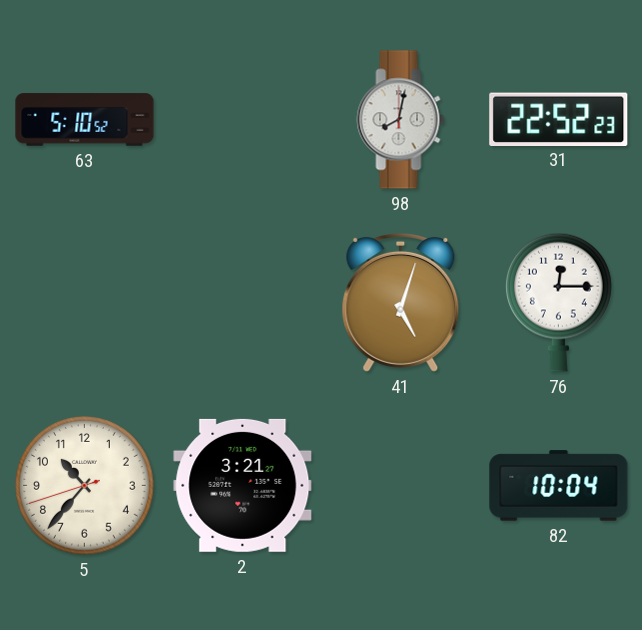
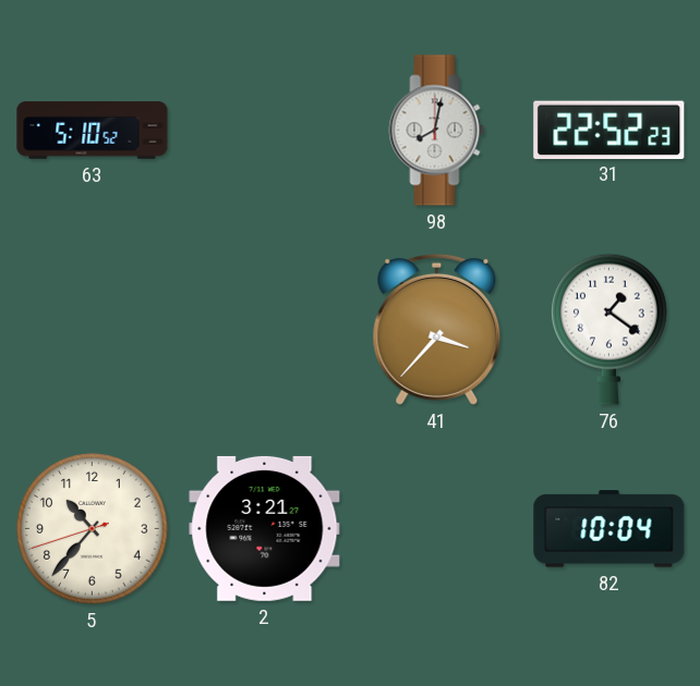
41: 5:03 -> 3:37 (437, 329)
76: 12:15 -> 1:21 (608, 329)
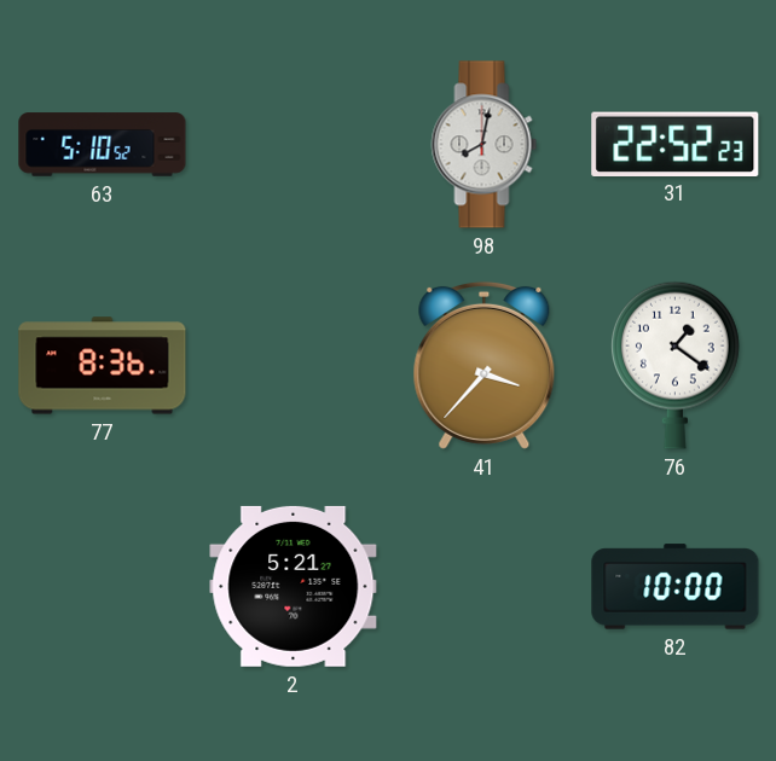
77: none -> 8:36 (103, 366)
5: 10:36 -> none (93, 529)
2: 3:21 -> 5:21 (294, 586)
82: 10:04 -> 10:00 (676, 587)
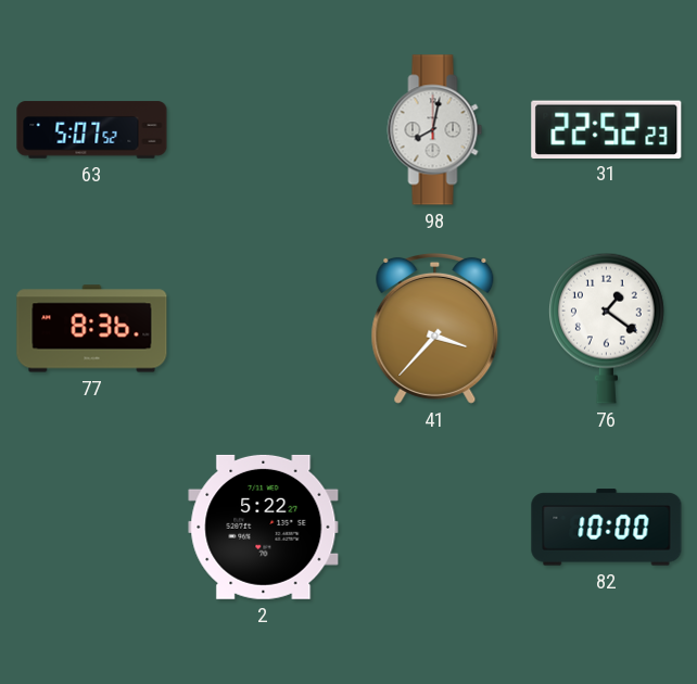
63: 5:10 -> 5:07 (92, 130)
2: 5:21 -> 5:22 (264, 527)
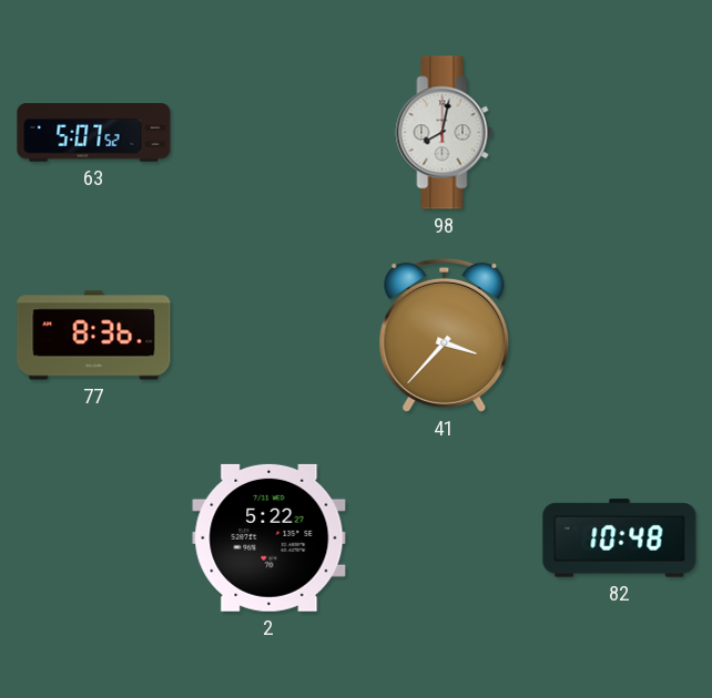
31: 22:52 -> none (607, 129)
76: 1:21 -> none (606, 328)
82: 10:00 -> 10:48 (620, 538)
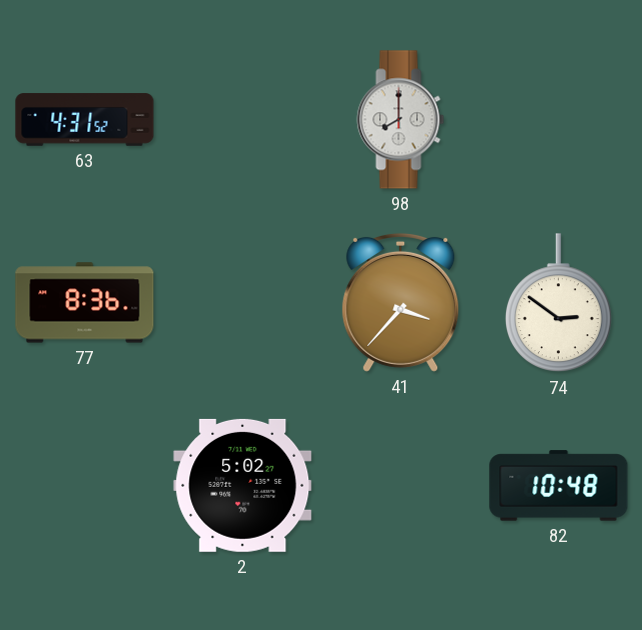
63: 5:07 -> 4:31 (85, 120)
98: 8:02 -> 8:00 (401, 120)
74: none -> 2:51 (558, 303)
2: 5:22 -> 5:02 (243, 485)
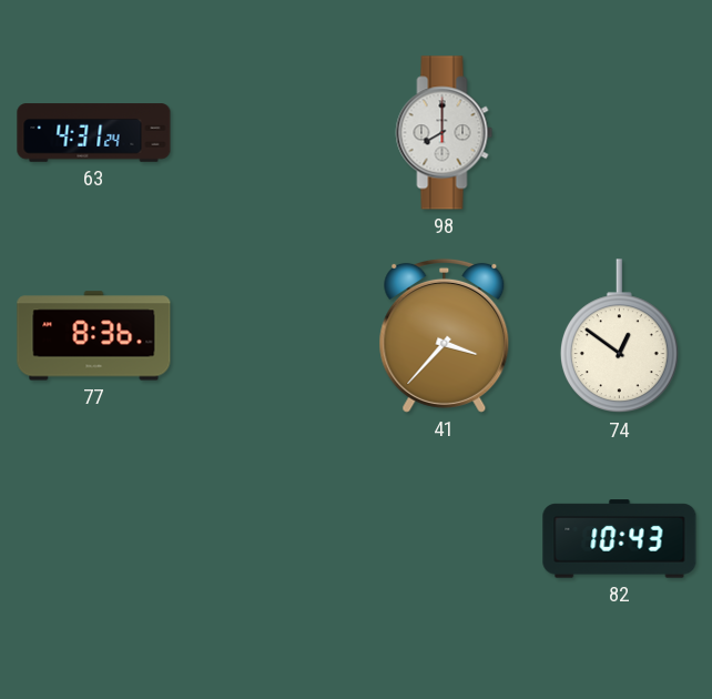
63: 4:31:52 -> 4:31:24 (94, 133)
74: 2:51 -> 12:51 (619, 336)
2: 5:02 -> none (243, 485)
82: 10:48 -> 10:43 (620, 539)
